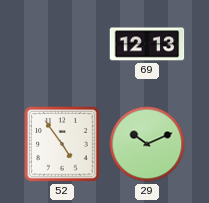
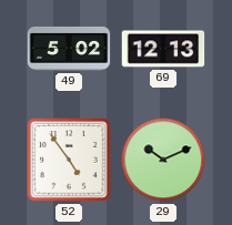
49: none -> 5:02 (69, 49)
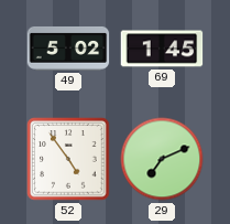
69: 12:13 -> 1:45 (162, 49)
29: 10:11 -> 7:11 (162, 159)
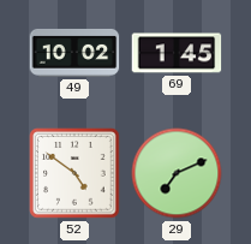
49: 5:02 -> 10:02 (74, 53)
52: 4:54 -> 4:51 (74, 173)
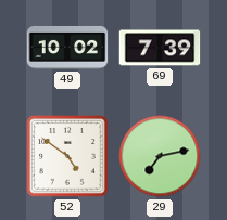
69: 1:45 -> 7:39 (160, 48)
29: 7:11 -> 7:13 (160, 156)
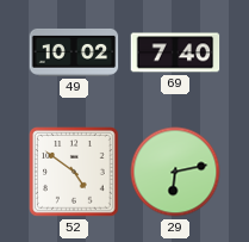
69: 7:39 -> 7:40 (175, 52)
29: 7:13 -> 6:13 (175, 172)
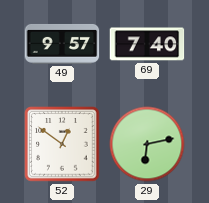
49: 10:02 -> 9:57 (62, 44)
52: 4:51 -> 12:51 (62, 144)
